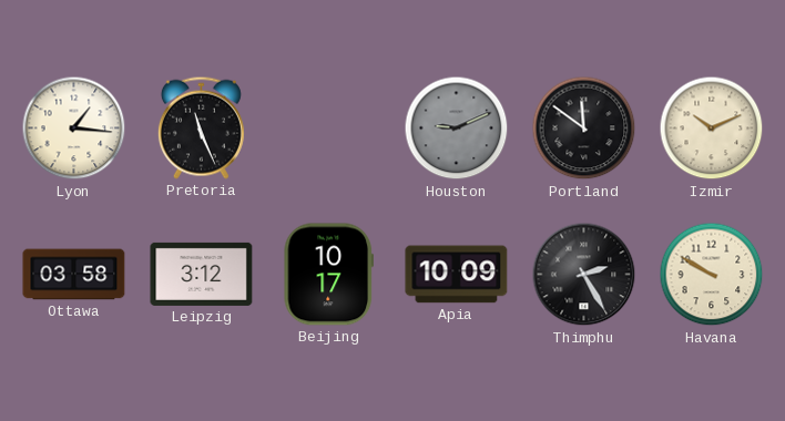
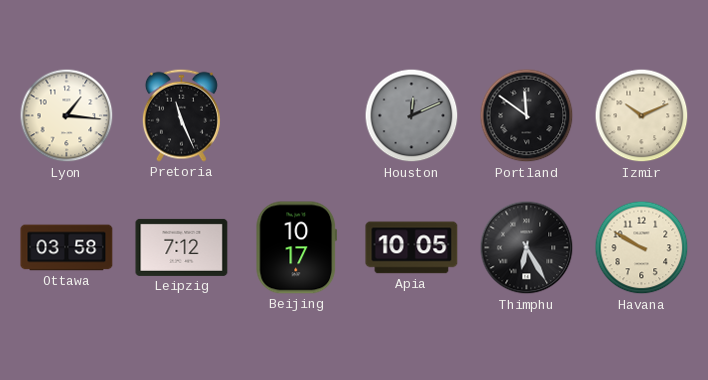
Houston: 9:11 -> 12:11 (412, 116)
Leipzig: 3:12 -> 7:12 (182, 247)
Apia: 10:09 -> 10:05 (412, 248)
Thimphu: 2:25 -> 6:25 (527, 248)
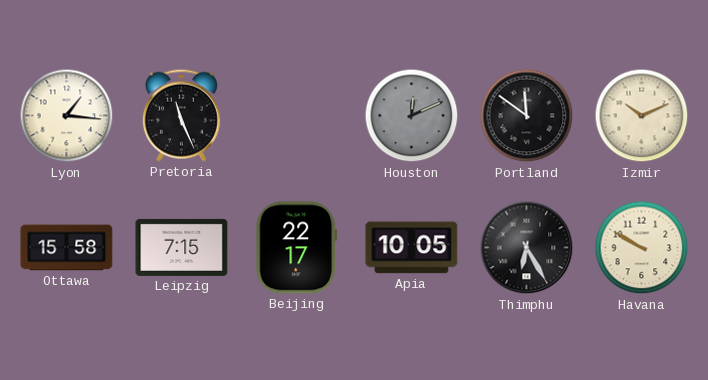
Ottawa: 03:58 -> 15:58 (67, 248)
Leipzig: 7:12 -> 7:15 (182, 247)
Beijing: 10:17 -> 22:17 (296, 248)
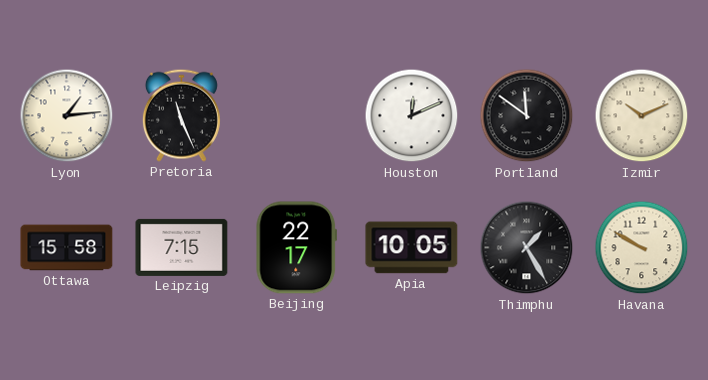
Lyon: 1:16 -> 1:14 (67, 116)
Houston dial: grey -> white (412, 116)
Thimphu: 6:25 -> 1:25 (527, 248)
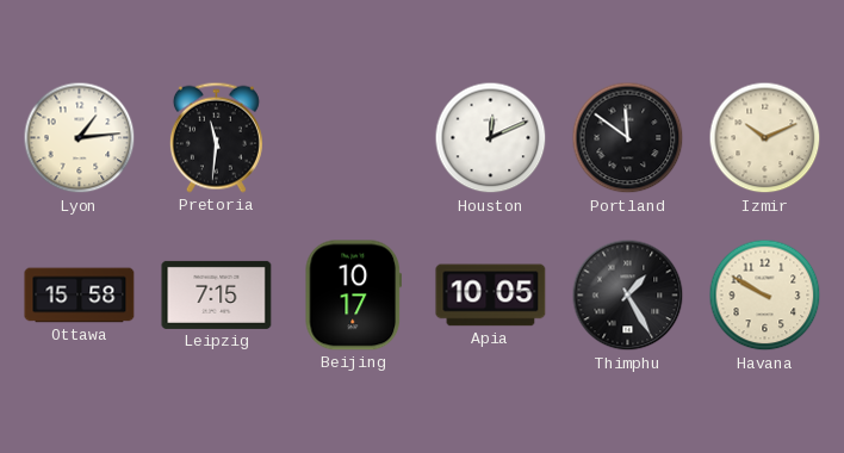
Pretoria: 11:26 -> 11:31 (216, 137)
Beijing: 22:17 -> 10:17 (353, 296)
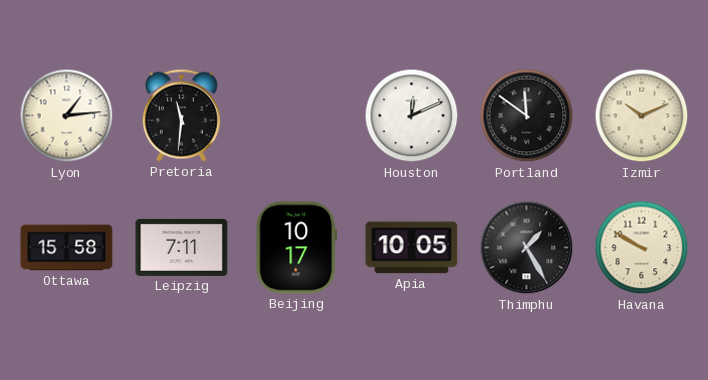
Leipzig: 7:15 -> 7:11 (182, 247)
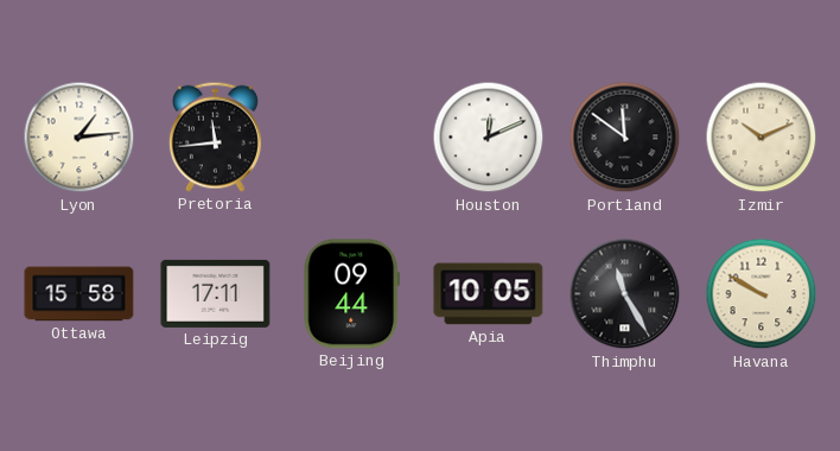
Pretoria: 11:31 -> 11:44 (215, 136)
Leipzig: 7:11 -> 17:11 (216, 293)
Beijing: 10:17 -> 09:44 (351, 294)
Thimphu: 1:25 -> 11:25 (625, 294)
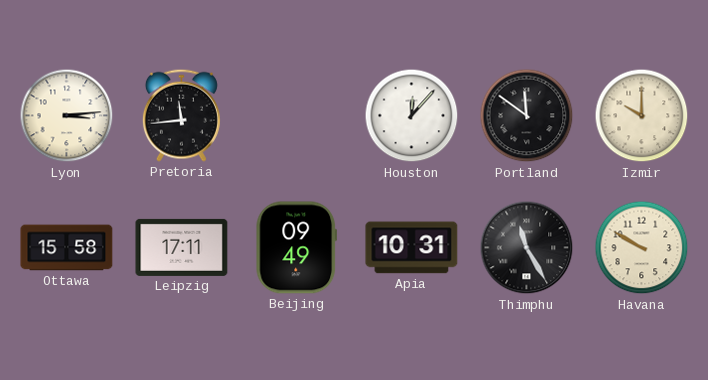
Lyon: 1:14 -> 3:14 (67, 116)
Houston: 12:11 -> 12:07 (412, 116)
Izmir: 10:11 -> 10:00 (642, 116)
Beijing: 09:44 -> 09:49 (296, 248)
Apia: 10:05 -> 10:31 (412, 248)
